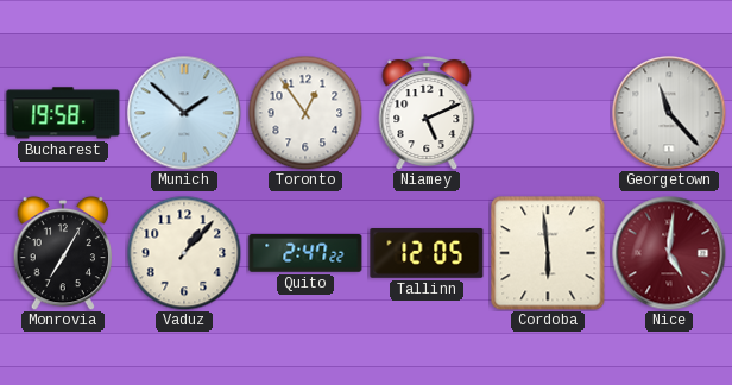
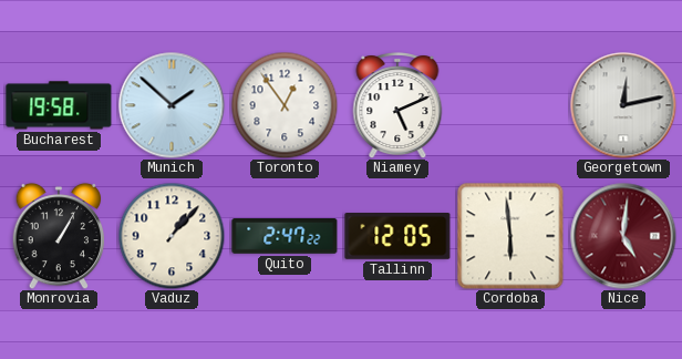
Georgetown: 11:23 -> 12:13 (623, 105)
Monrovia: 7:05 -> 1:05 (59, 236)
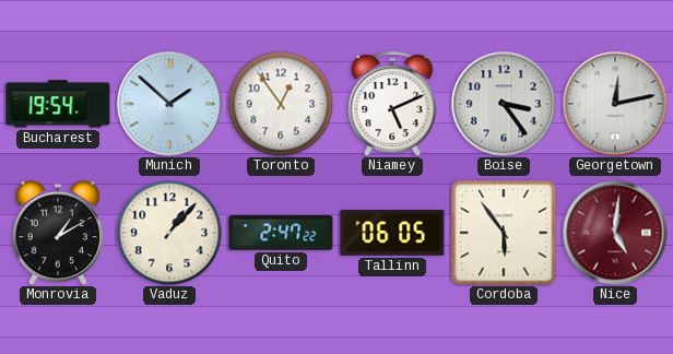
Bucharest: 19:58 -> 19:54 (58, 104)
Boise: none -> 3:24 (504, 104)
Monrovia: 1:05 -> 1:10 (58, 233)
Tallinn: 12:05 -> 06:05 (392, 234)
Cordoba: 5:59 -> 5:54 (504, 233)
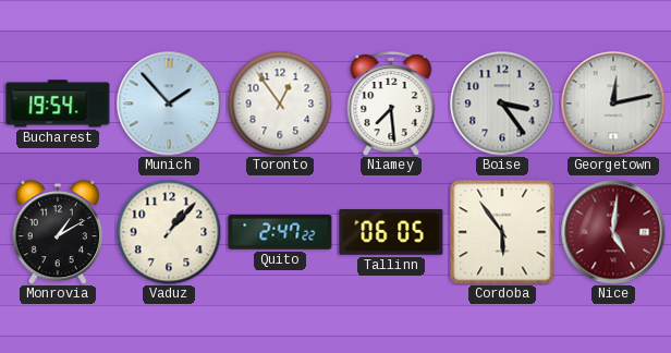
Munich: 1:52 -> 1:53 (169, 104)
Niamey: 5:11 -> 7:29 (391, 105)
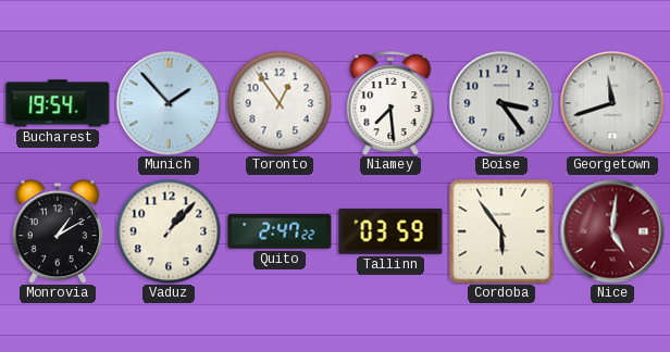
Georgetown: 12:13 -> 11:42 (612, 103)
Tallinn: 06:05 -> 03:59 (390, 232)
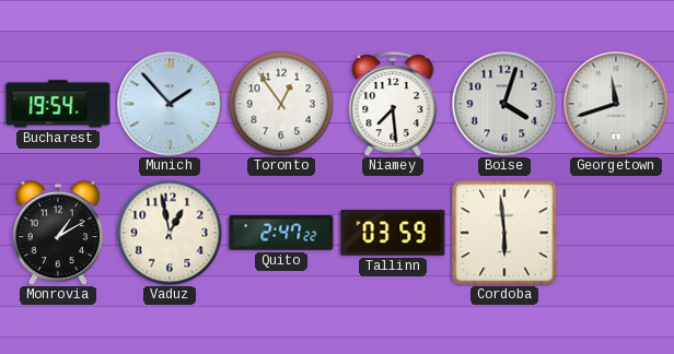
Boise: 3:24 -> 4:03 (504, 104)
Vaduz: 1:07 -> 12:58 (170, 233)
Cordoba: 5:54 -> 5:59 (504, 233)
Nice: 5:01 -> none (612, 231)
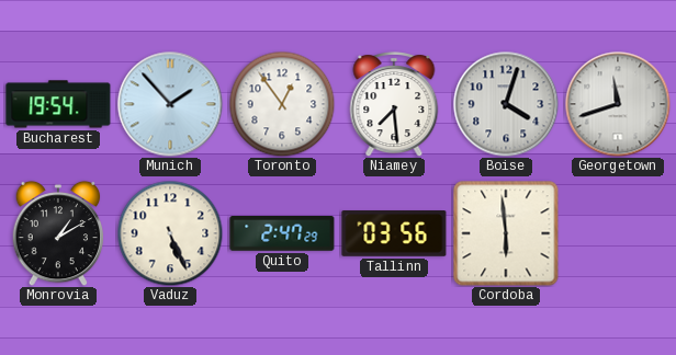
Vaduz: 12:58 -> 5:26 (170, 233)
Quito: 2:47:22 -> 2:47:29 (282, 233)
Tallinn: 03:59 -> 03:56 (394, 234)
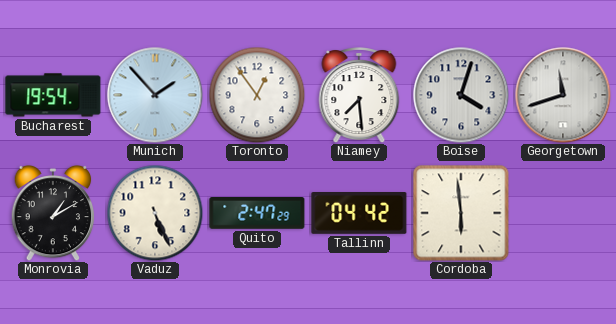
Tallinn: 03:56 -> 04:42 (359, 214)
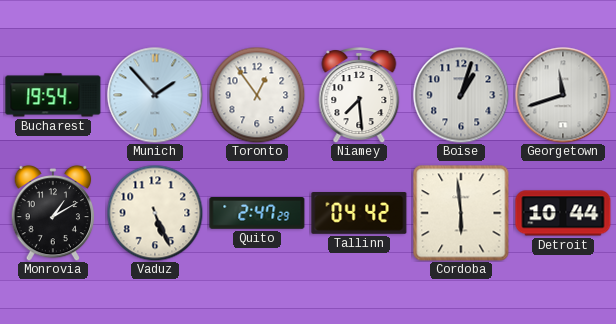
Boise: 4:03 -> 1:03 (461, 95)
Detroit: none -> 10:44 (563, 213)
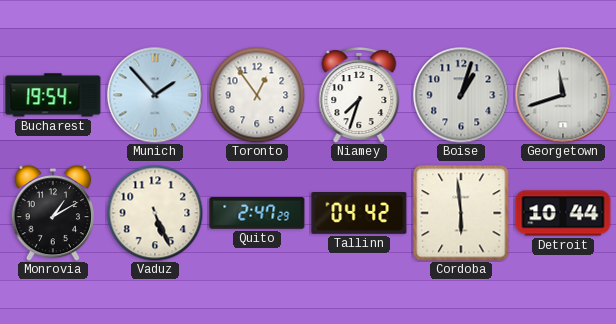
Niamey: 7:29 -> 7:33 (359, 96)
